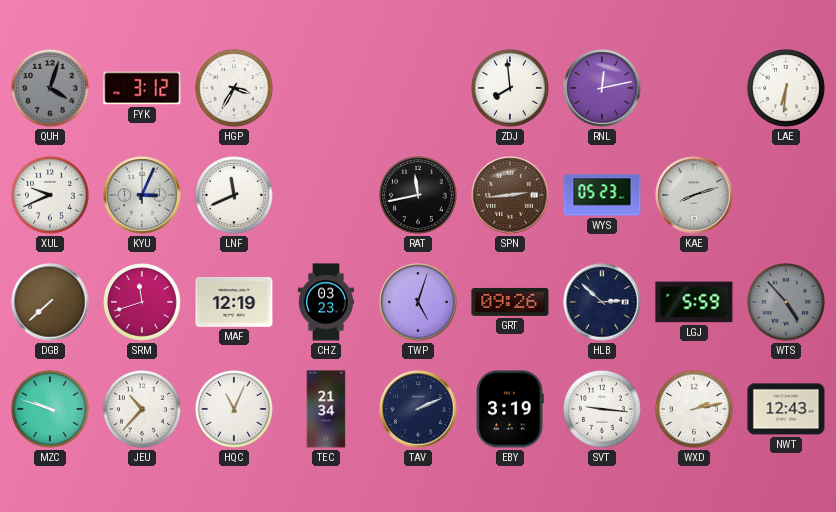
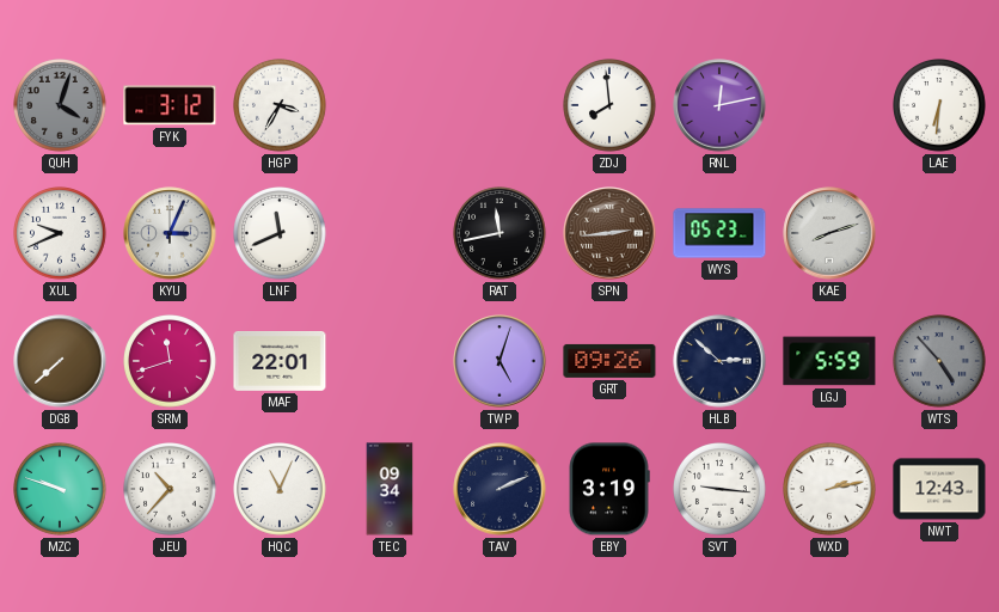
MAF: 12:19 -> 22:01 (280, 362)
CHZ: 03:23 -> none (325, 302)
TEC: 21:34 -> 09:34 (390, 489)
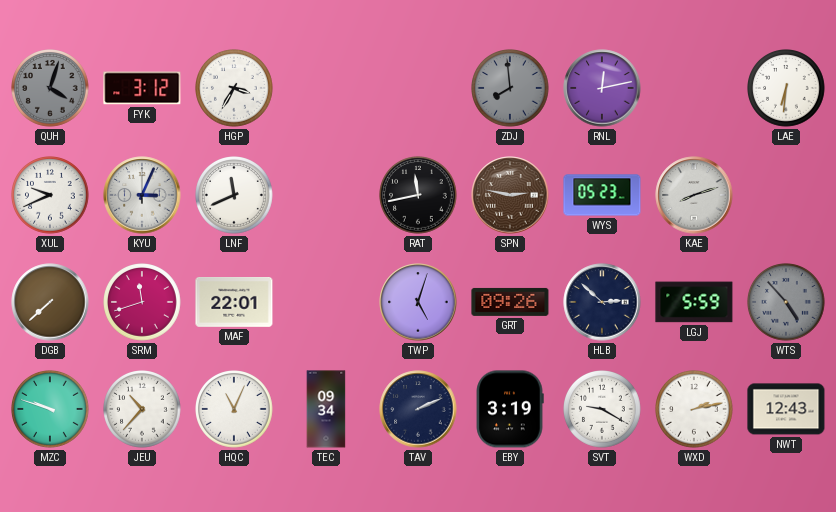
ZDJ dial: white -> grey (511, 89)
SPN: 2:44 -> 2:47 (510, 195)
SVT: 9:16 -> 9:20 (603, 410)
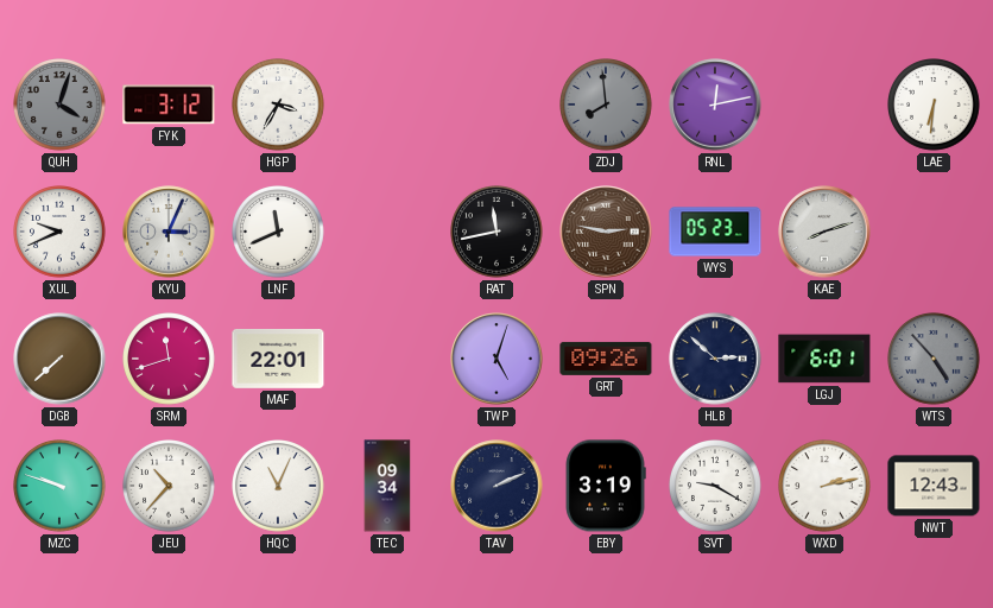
LGJ: 5:59 -> 6:01 (824, 359)
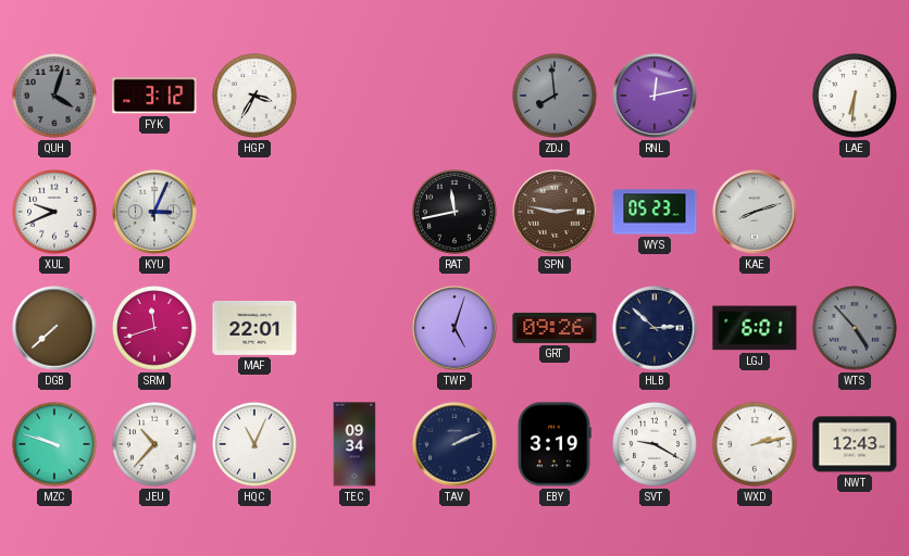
LNF: 11:41 -> none (279, 233)
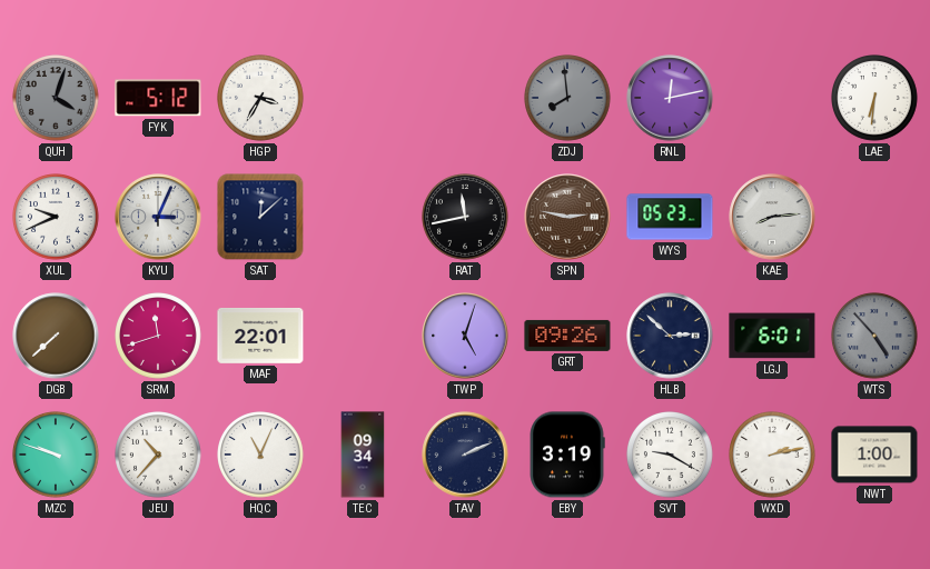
FYK: 3:12 -> 5:12 (158, 98)
SAT: none -> 12:08 (260, 217)
KAE: 8:12 -> 8:14 (772, 217)
NWT: 12:43 -> 1:00 (874, 455)
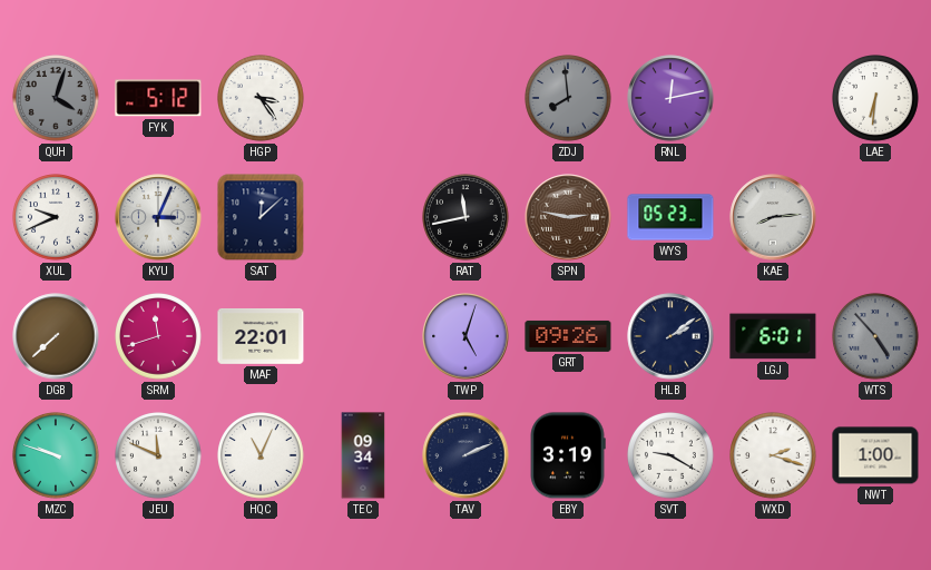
HGP: 3:35 -> 3:24 (262, 99)
HLB: 2:52 -> 2:09 (670, 336)
JEU: 10:37 -> 11:49 (159, 456)
WXD: 2:13 -> 2:18 (774, 456)
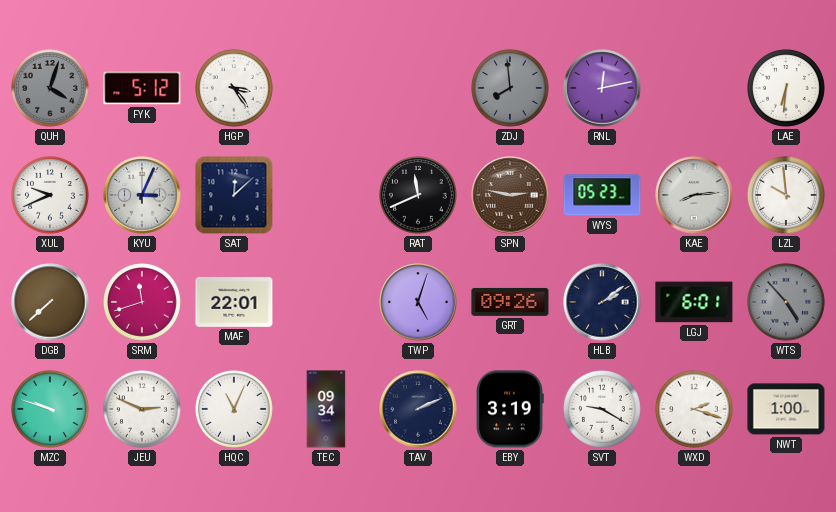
RAT: 11:43 -> 11:41 (419, 196)
LZL: none -> 9:59 (787, 196)
JEU: 11:49 -> 2:49 (143, 410)
